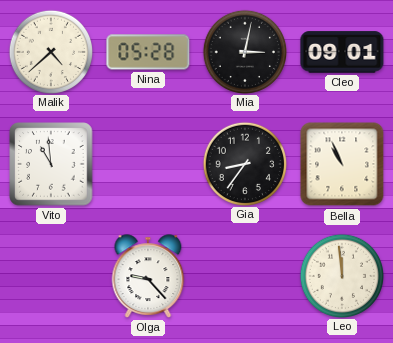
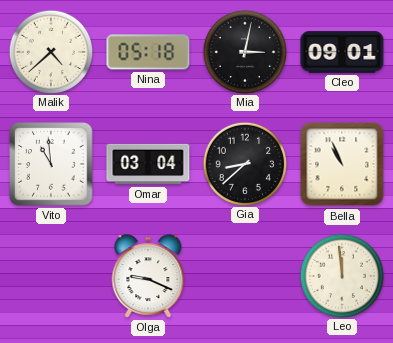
Nina: 05:28 -> 05:18 (148, 52)
Omar: none -> 03:04 (148, 164)
Gia: 8:36 -> 8:38 (244, 163)
Olga: 9:23 -> 9:19 (148, 276)
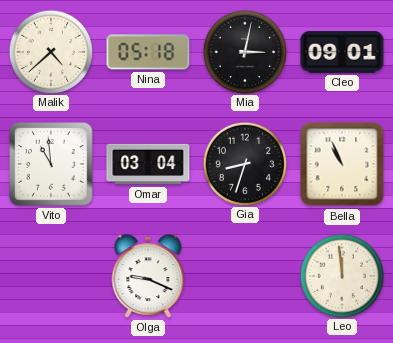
Gia: 8:38 -> 8:33 (244, 163)
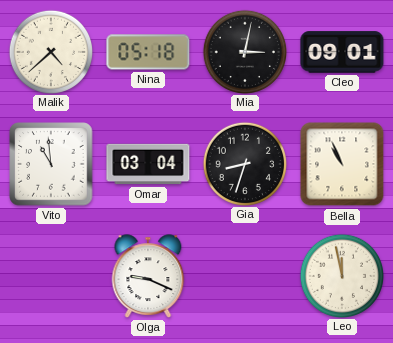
Leo: 11:59 -> 11:58 (341, 275)
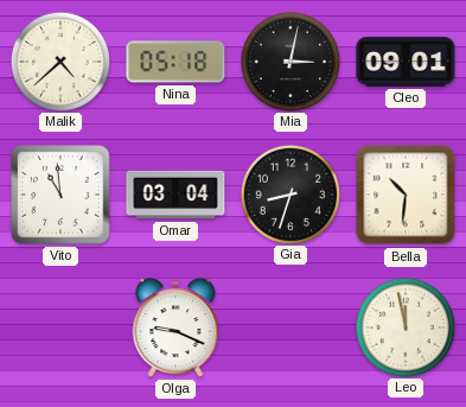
Bella: 10:56 -> 10:31 (406, 195)
